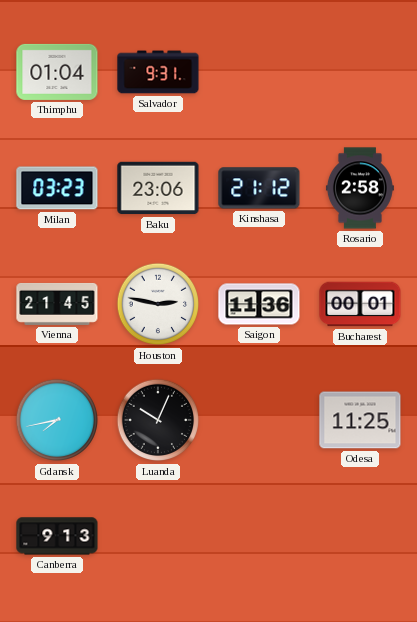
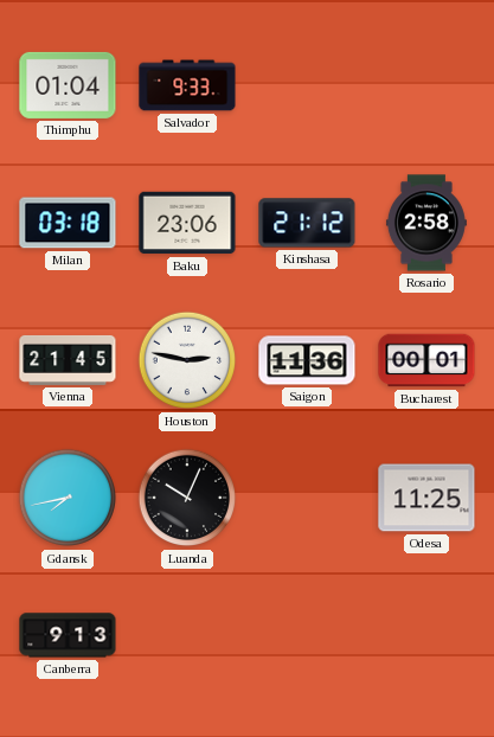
Salvador: 9:31 -> 9:33 (187, 85)
Milan: 03:23 -> 03:18 (68, 223)
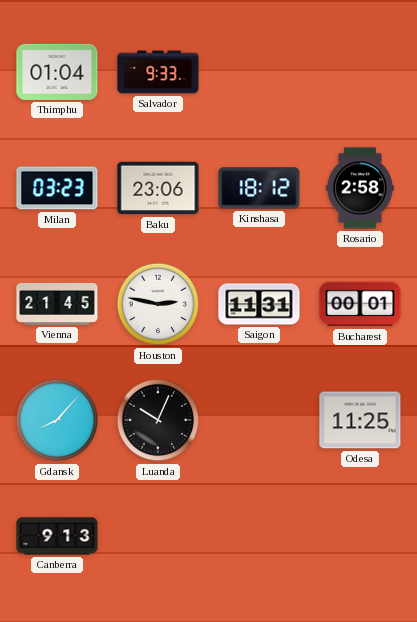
Milan: 03:18 -> 03:23 (57, 188)
Kinshasa: 21:12 -> 18:12 (259, 188)
Saigon: 11:36 -> 11:31 (259, 304)
Gdansk: 7:43 -> 8:07 (57, 420)
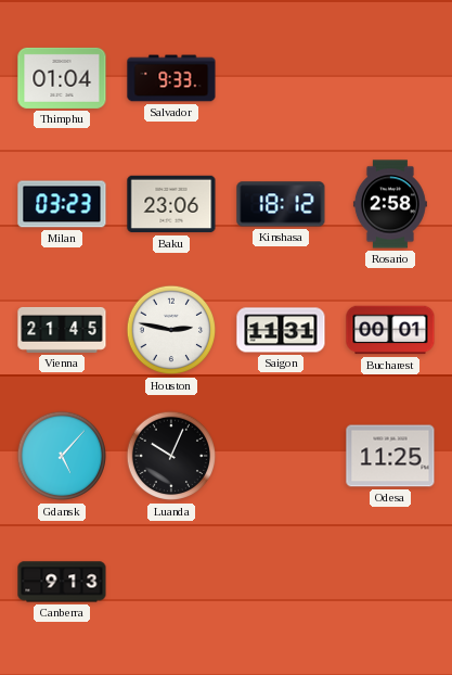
Gdansk: 8:07 -> 5:07 (62, 456)
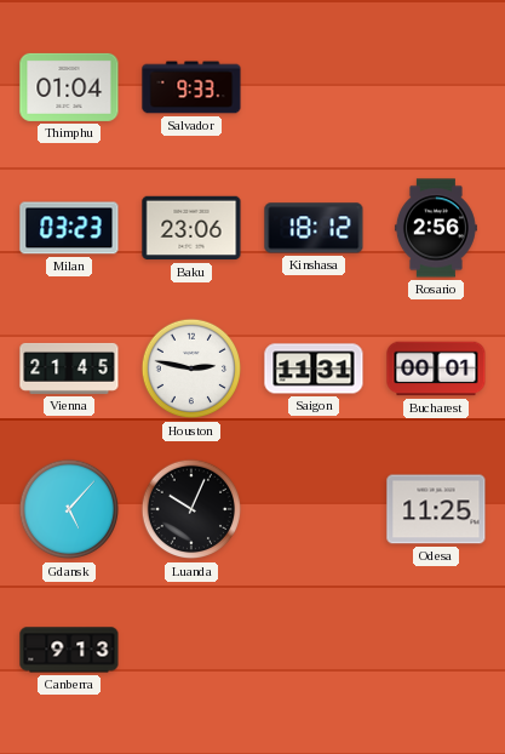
Rosario: 2:58 -> 2:56 (436, 228)
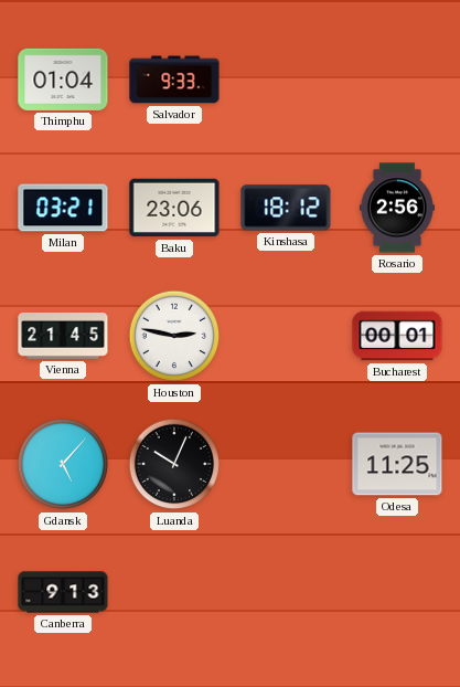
Milan: 03:23 -> 03:21 (63, 208)
Saigon: 11:31 -> none (314, 369)
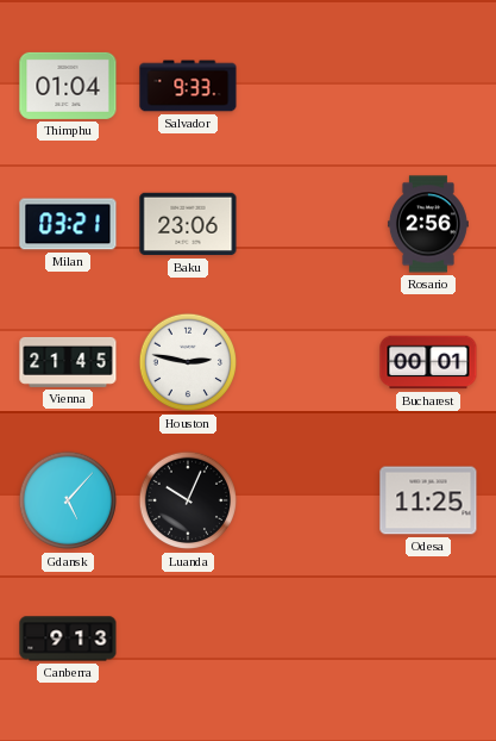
Kinshasa: 18:12 -> none (286, 208)
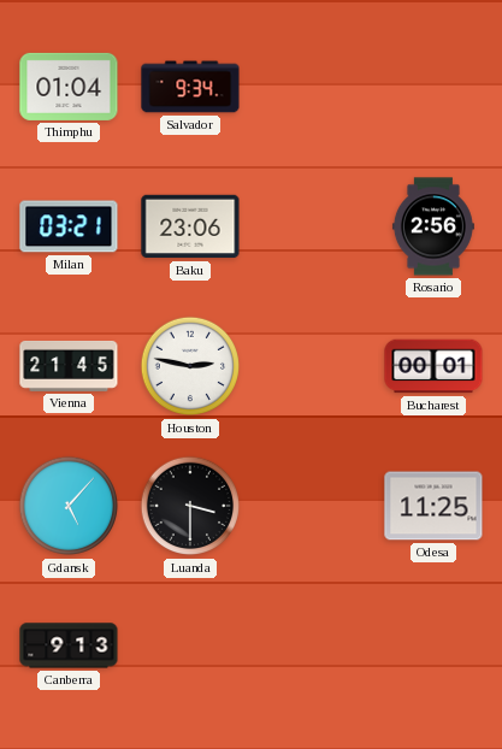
Salvador: 9:33 -> 9:34 (190, 87)
Luanda: 10:04 -> 3:30 (190, 506)
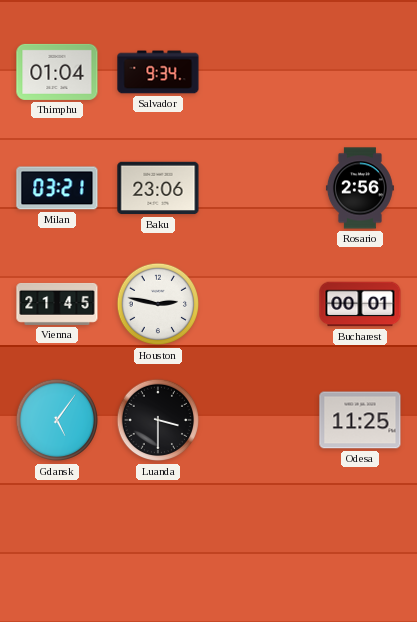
Gdansk: 5:07 -> 5:06 (57, 420)
Canberra: 9:13 -> none (69, 645)
